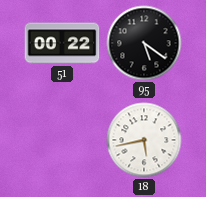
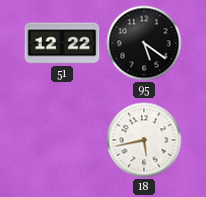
51: 00:22 -> 12:22 (62, 43)
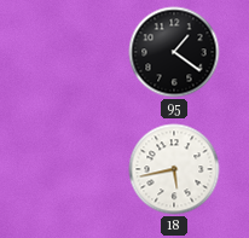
51: 12:22 -> none (62, 43)
95: 5:21 -> 1:21 (174, 52)
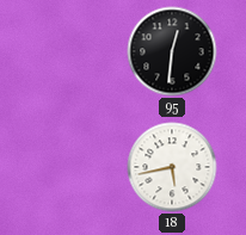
95: 1:21 -> 12:31 (172, 51)
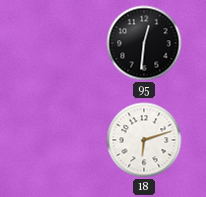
18: 5:43 -> 6:12 (144, 140)
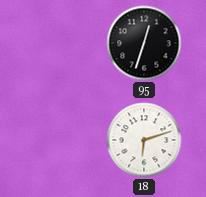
95: 12:31 -> 12:33 (144, 43)
